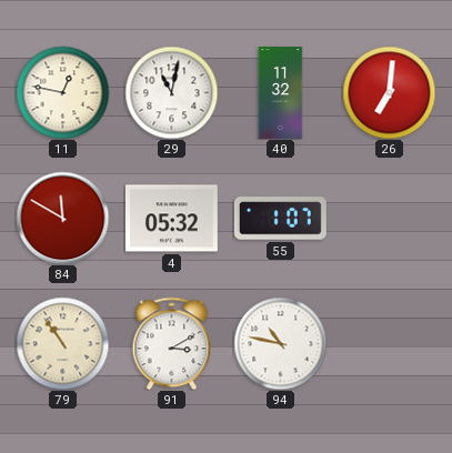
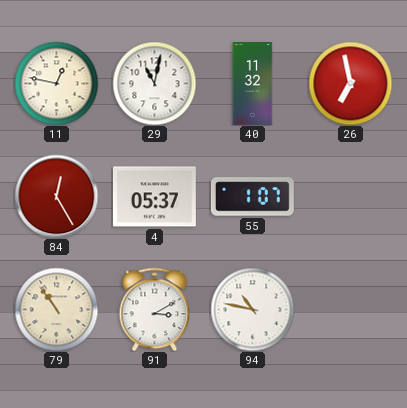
26: 7:01 -> 6:58 (350, 83)
84: 11:50 -> 12:25 (56, 196)
4: 05:32 -> 05:37 (154, 197)
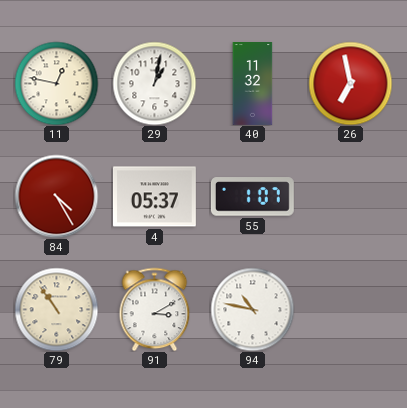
29: 11:02 -> 1:02 (154, 83)
84: 12:25 -> 4:25 (56, 196)
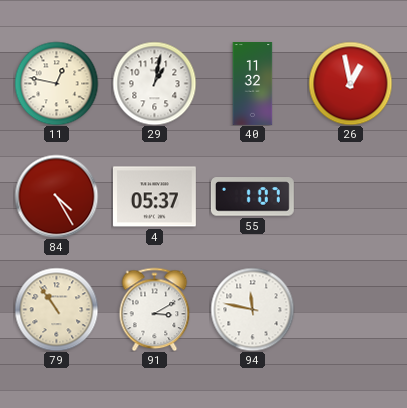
26: 6:58 -> 12:58 (350, 83)
94: 10:47 -> 11:47 (252, 309)
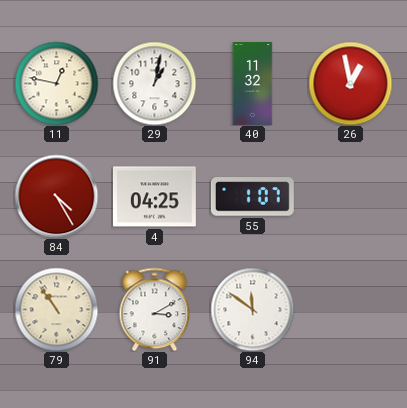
4: 05:37 -> 04:25 (154, 197)
94: 11:47 -> 11:51 (252, 309)
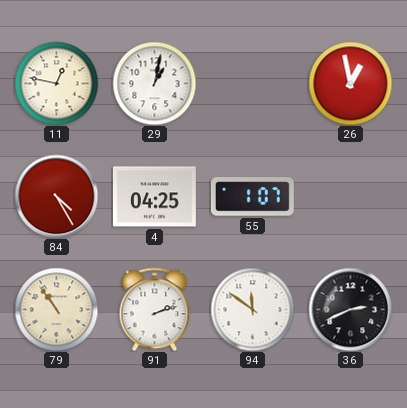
40: 11:32 -> none (253, 84)
91: 3:10 -> 2:12 (155, 309)
36: none -> 2:41 (350, 309)
